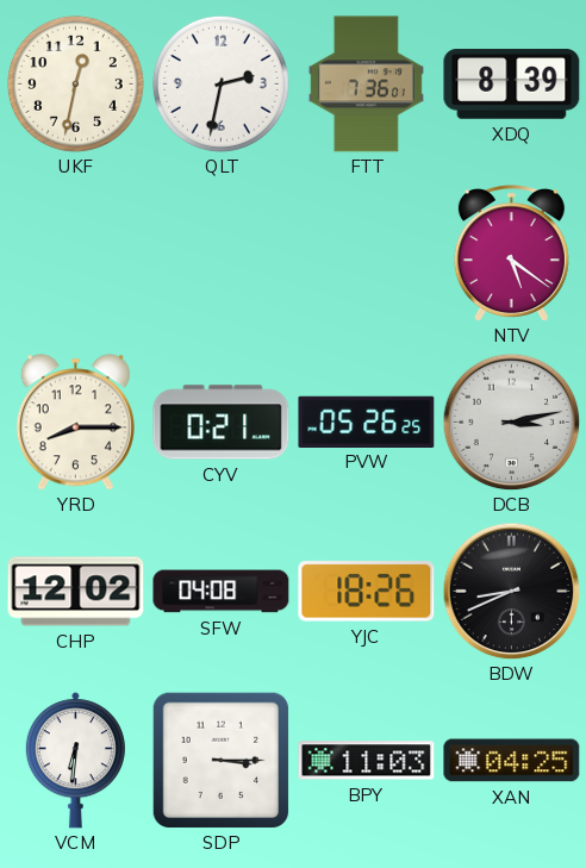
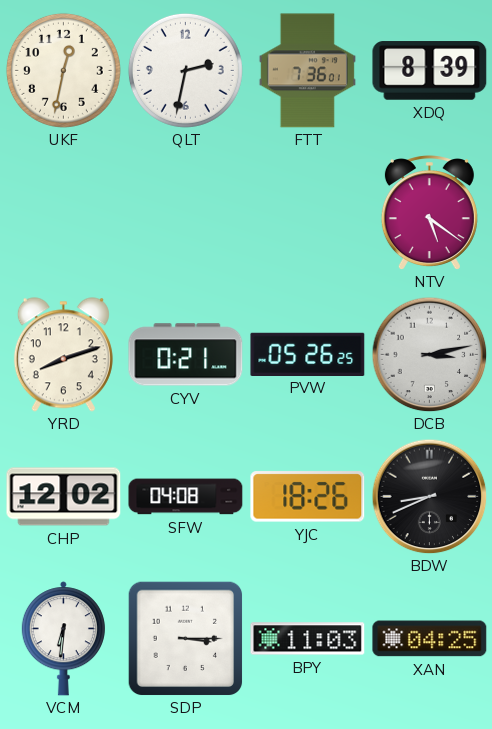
YRD: 8:15 -> 8:12 (63, 355)
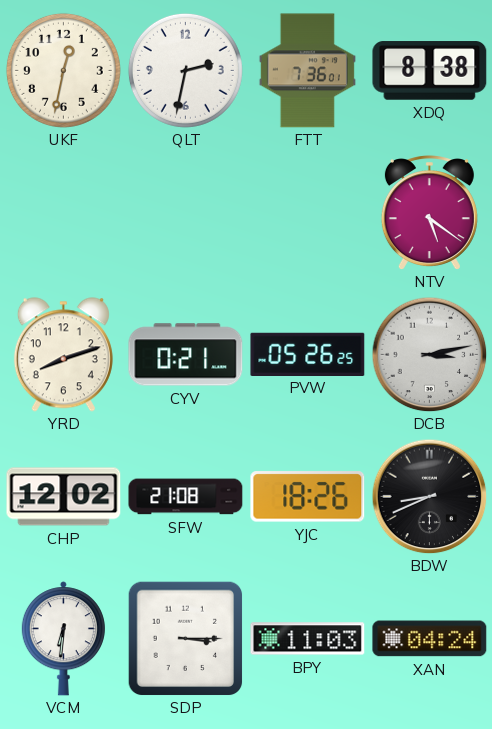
XDQ: 8:39 -> 8:38 (430, 71)
SFW: 04:08 -> 21:08 (186, 497)
XAN: 04:25 -> 04:24 (430, 639)
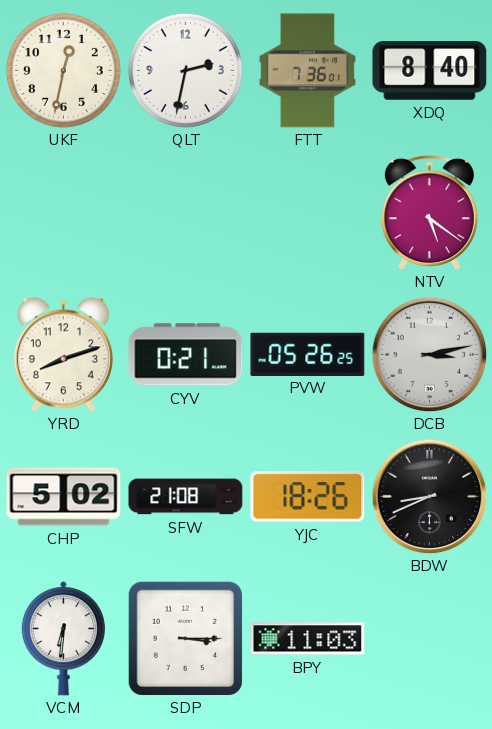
XDQ: 8:38 -> 8:40 (430, 71)
CHP: 12:02 -> 5:02 (64, 497)
XAN: 04:24 -> none (430, 639)
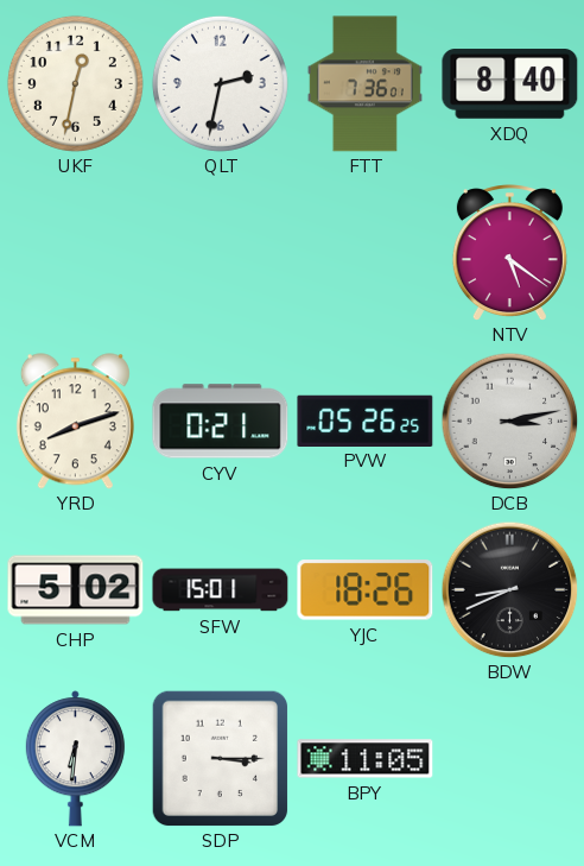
SFW: 21:08 -> 15:01 (221, 590)
BPY: 11:03 -> 11:05 (366, 759)
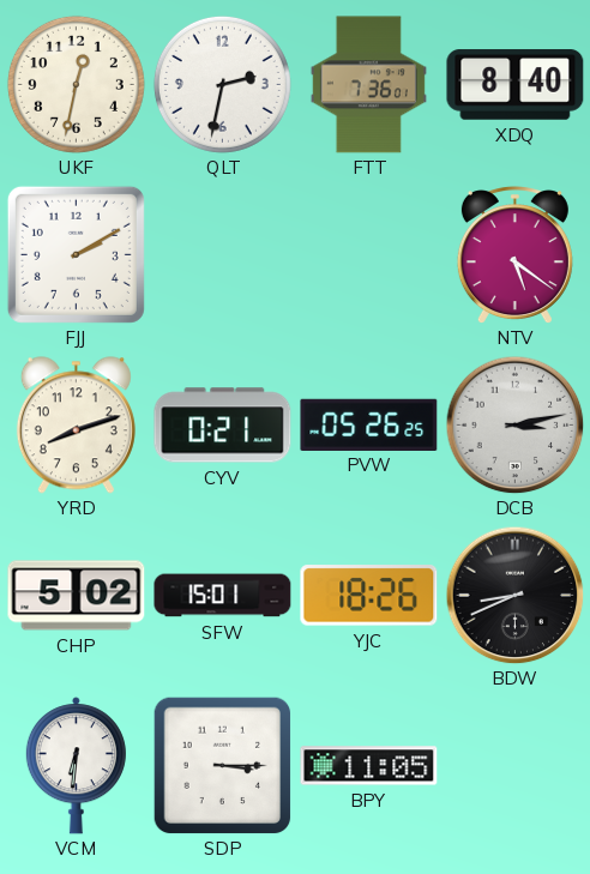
FJJ: none -> 2:10 (76, 254)
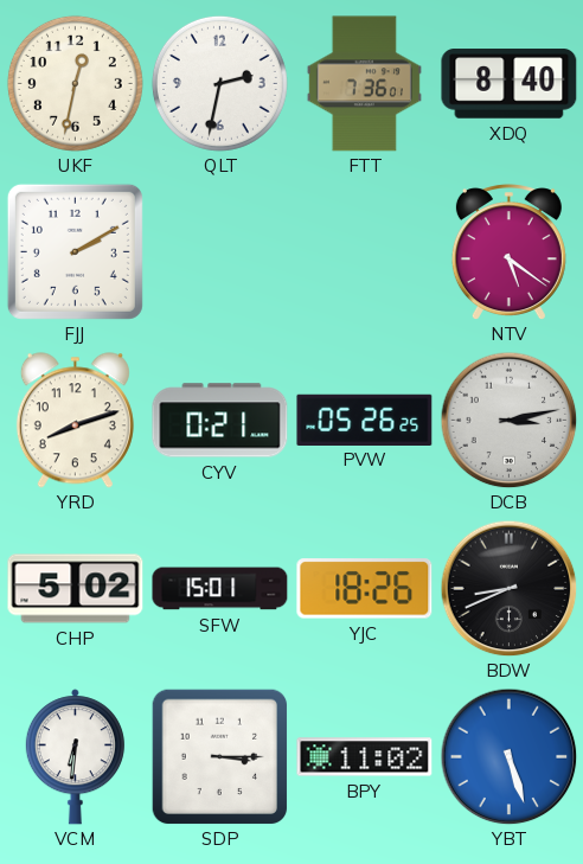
BPY: 11:05 -> 11:02 (365, 757)
YBT: none -> 5:27 (508, 756)
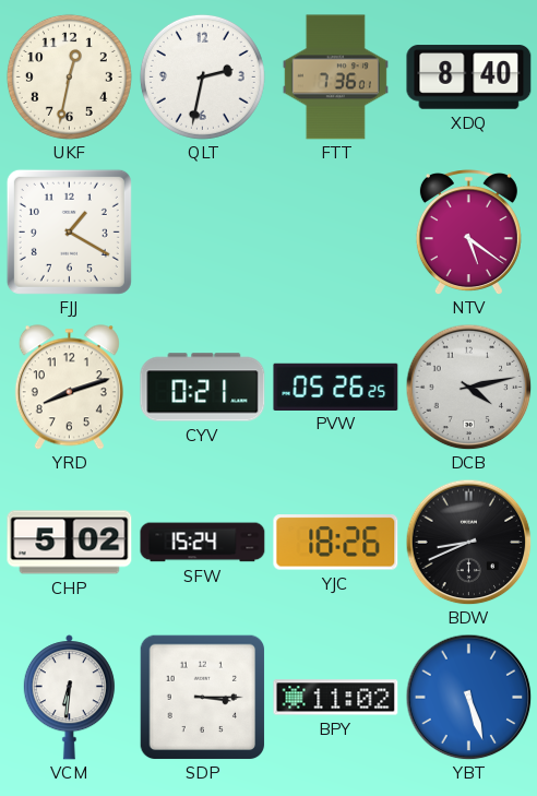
FJJ: 2:10 -> 1:20 (69, 231)
DCB: 3:13 -> 4:13 (468, 387)
SFW: 15:01 -> 15:24 (203, 543)
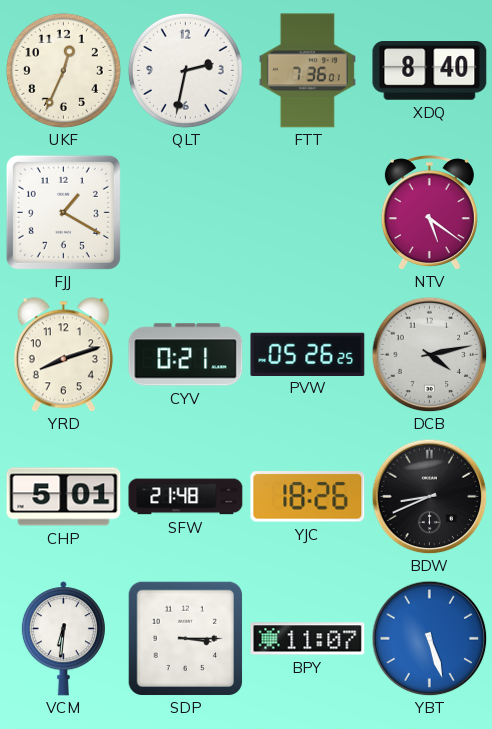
UKF: 12:32 -> 12:34 (63, 70)
CHP: 5:02 -> 5:01 (64, 497)
SFW: 15:24 -> 21:48 (186, 497)
BPY: 11:02 -> 11:07 (308, 639)
